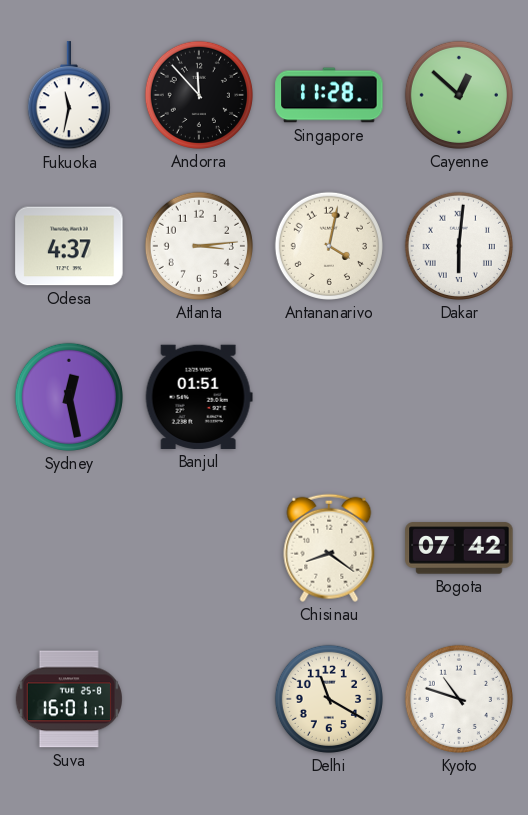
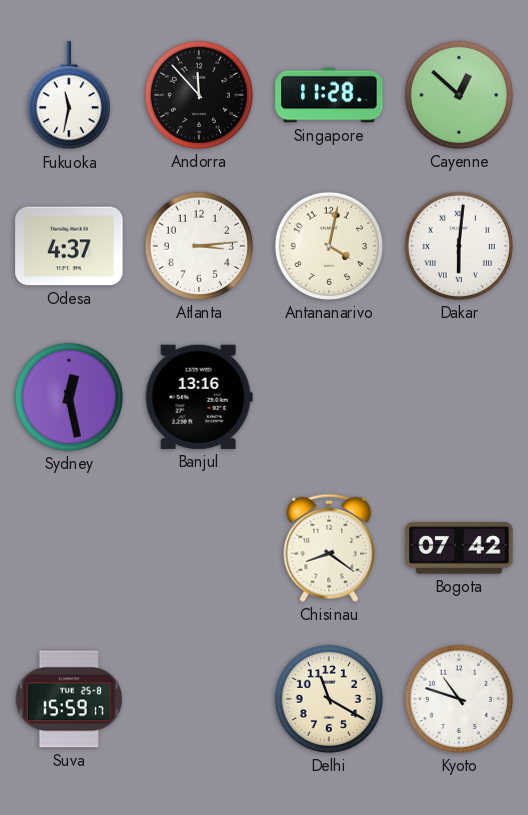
Banjul: 01:51 -> 13:16 (199, 397)
Suva: 16:01 -> 15:59 (69, 699)
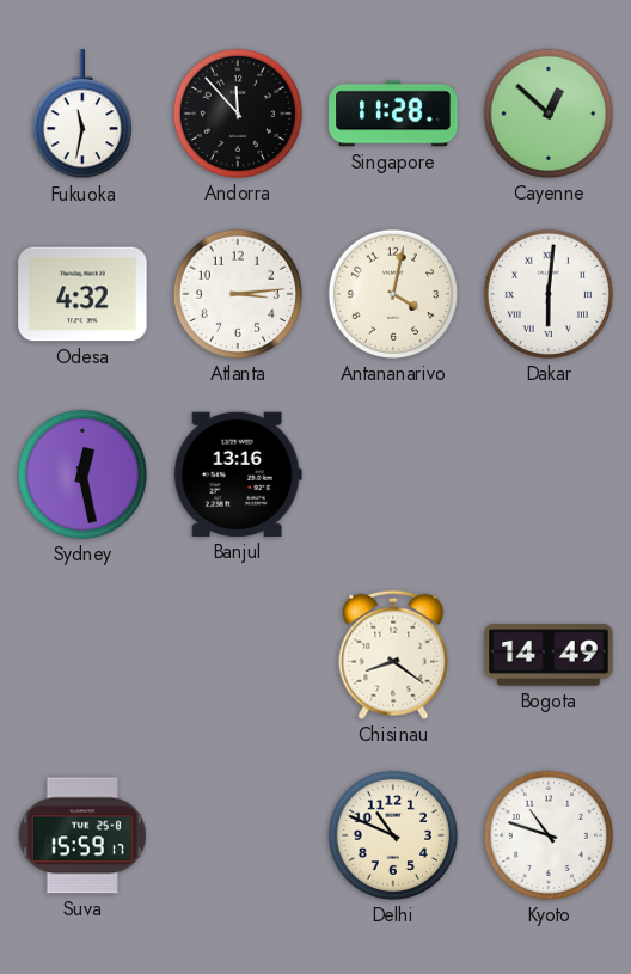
Odesa: 4:37 -> 4:32 (82, 294)
Bogota: 07:42 -> 14:49 (549, 655)
Delhi: 11:20 -> 10:49 (393, 835)
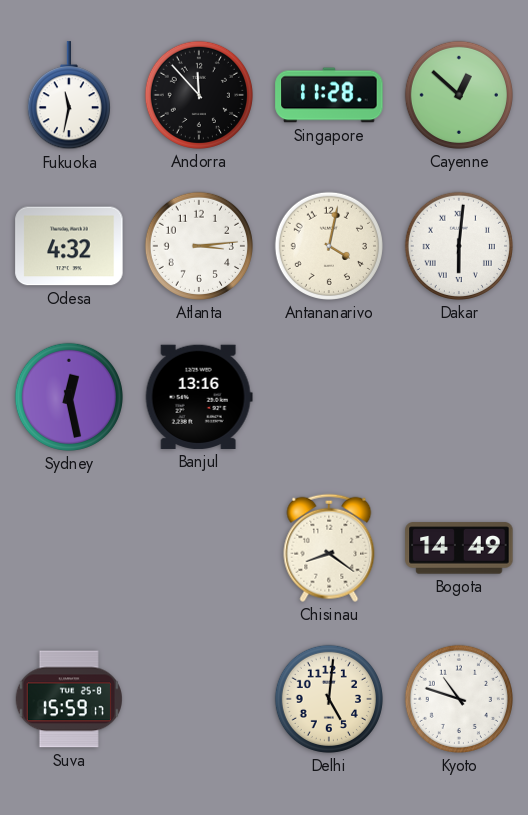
Delhi: 10:49 -> 5:01 (329, 699)
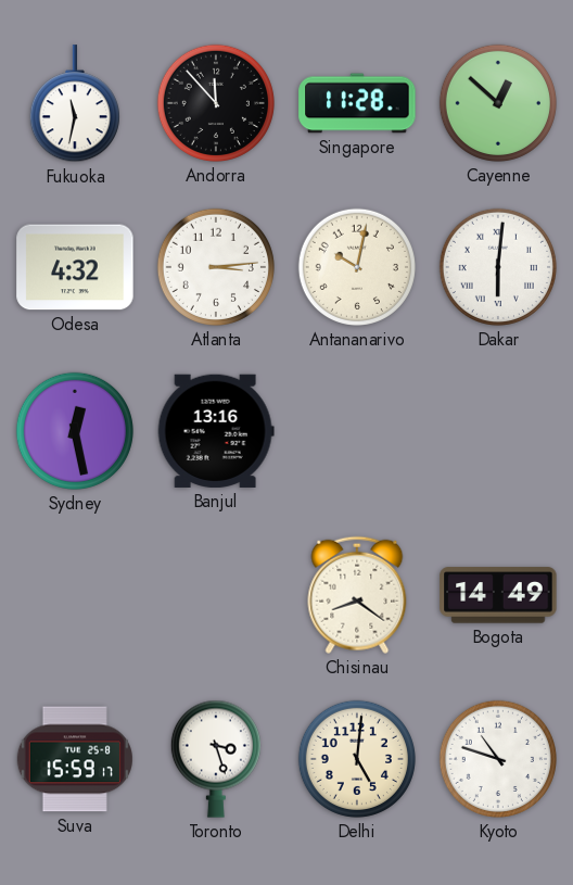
Antananarivo: 4:02 -> 10:02 (357, 267)
Toronto: none -> 3:27 (216, 759)
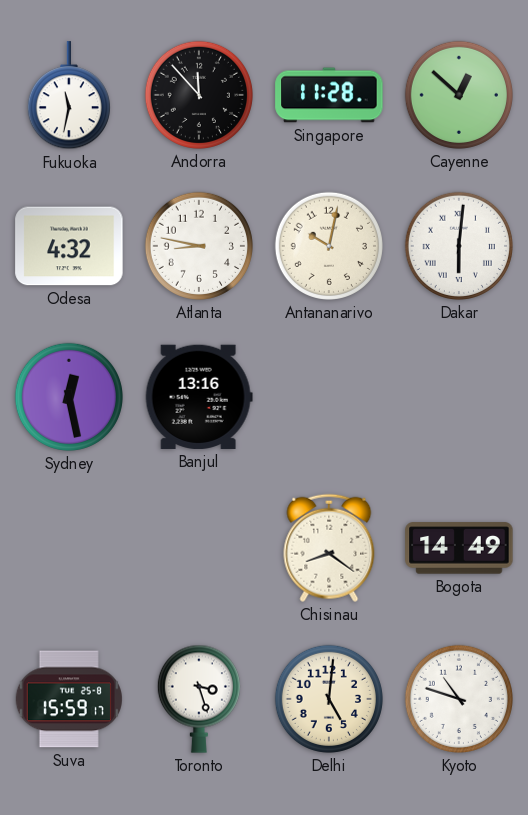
Atlanta: 3:14 -> 8:47 (199, 246)
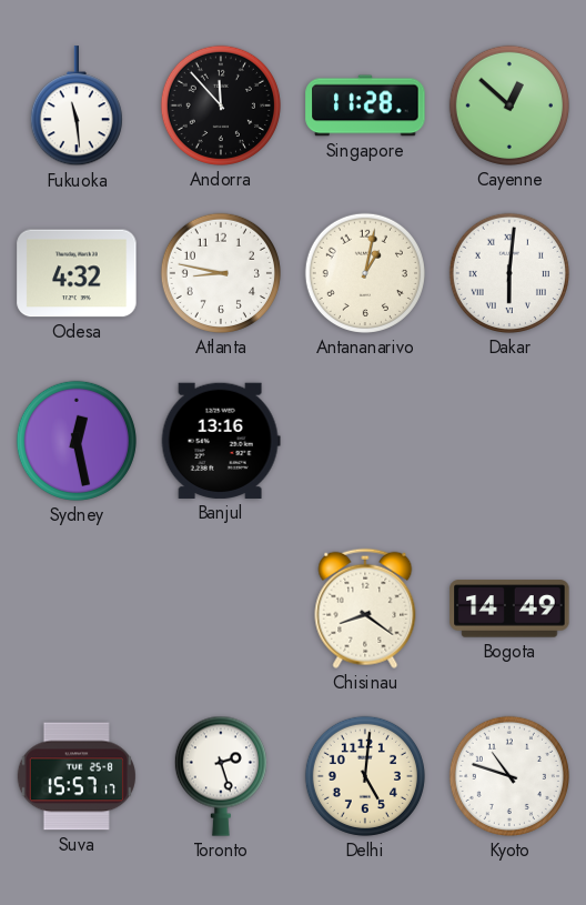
Fukuoka: 11:32 -> 11:29 (77, 107)
Antananarivo: 10:02 -> 1:02 (365, 273)
Suva: 15:59 -> 15:57 (77, 776)
Toronto: 3:27 -> 2:27 (221, 776)
